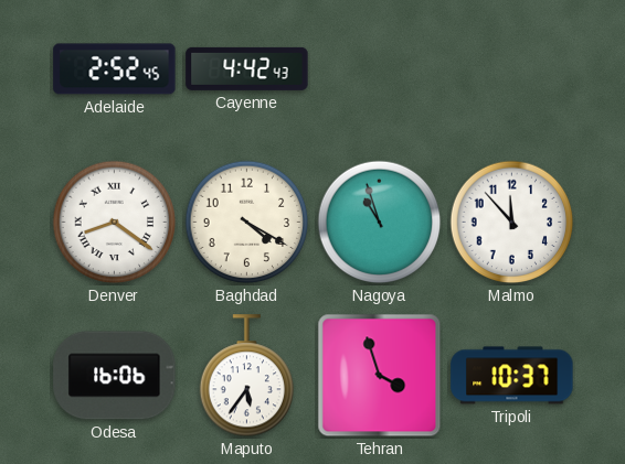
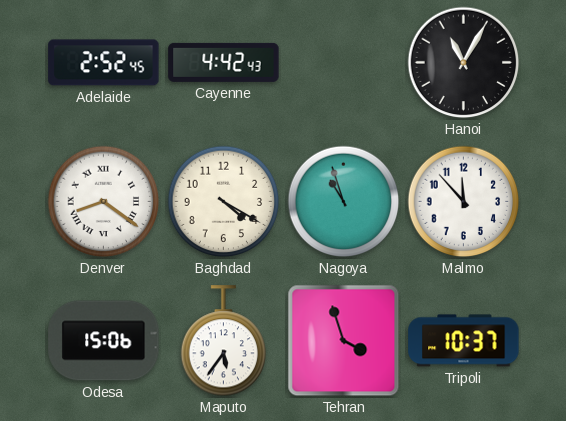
Hanoi: none -> 11:05 (464, 63)
Odesa: 16:06 -> 15:06 (104, 341)
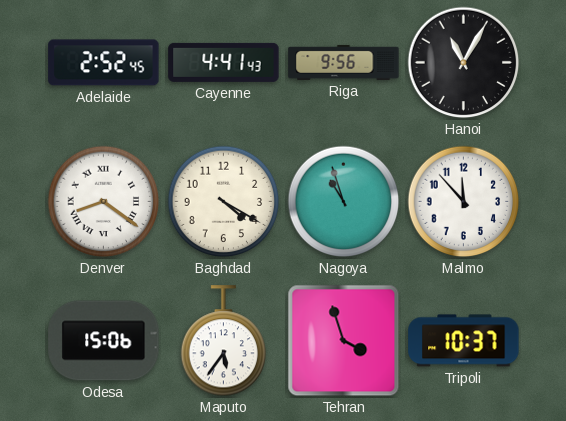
Cayenne: 4:42 -> 4:41 (224, 62)
Riga: none -> 9:56 (344, 62)
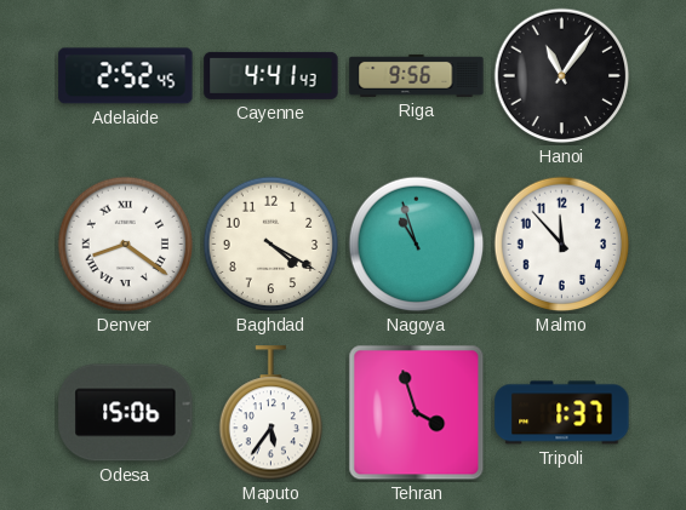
Hanoi: 11:05 -> 11:06 (562, 76)
Tripoli: 10:37 -> 1:37 (562, 413)
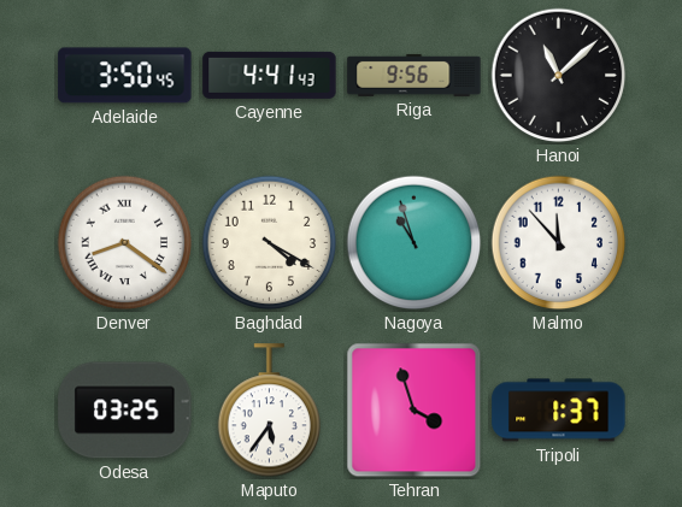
Adelaide: 2:52 -> 3:50 (125, 76)
Hanoi: 11:06 -> 11:08 (559, 76)
Odesa: 15:06 -> 03:25 (125, 411)
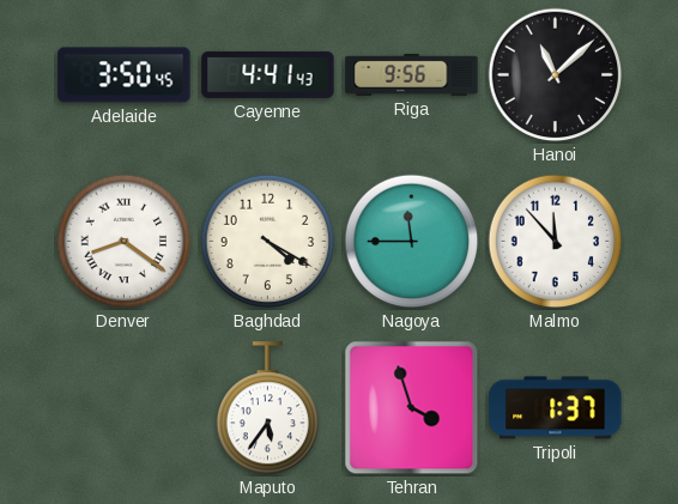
Nagoya: 10:57 -> 11:45 (412, 242)
Odesa: 03:25 -> none (125, 411)
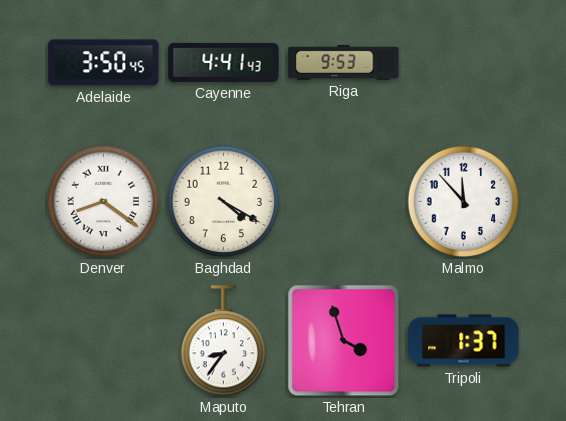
Riga: 9:56 -> 9:53 (344, 62)
Hanoi: 11:08 -> none (556, 75)
Nagoya: 11:45 -> none (412, 242)
Maputo: 5:36 -> 8:36 (224, 341)
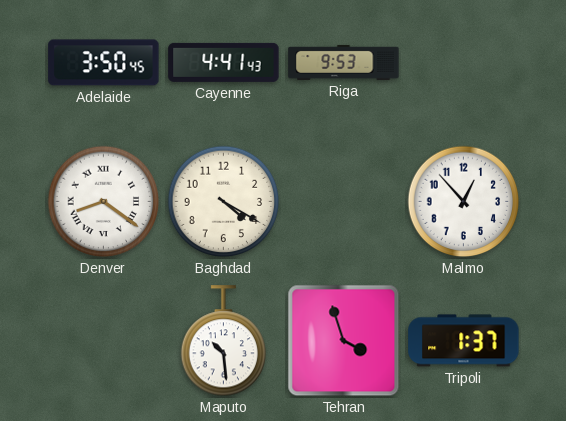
Malmo: 11:53 -> 12:53 (464, 202)
Maputo: 8:36 -> 10:29 (224, 341)
